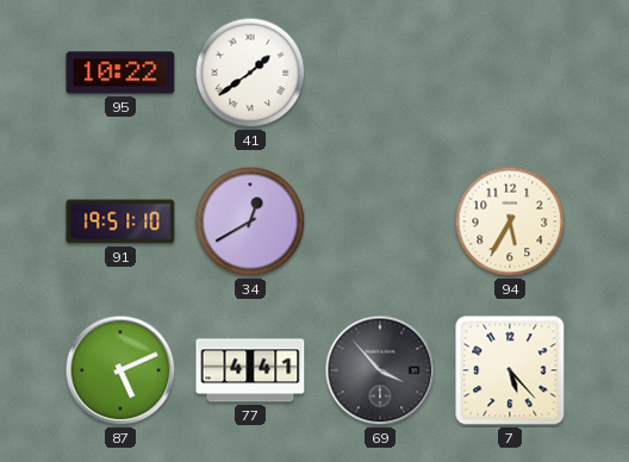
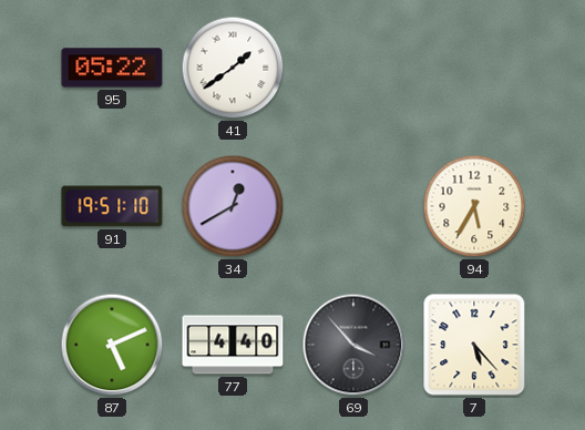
95: 10:22 -> 05:22 (112, 68)
77: 4:41 -> 4:40 (233, 345)
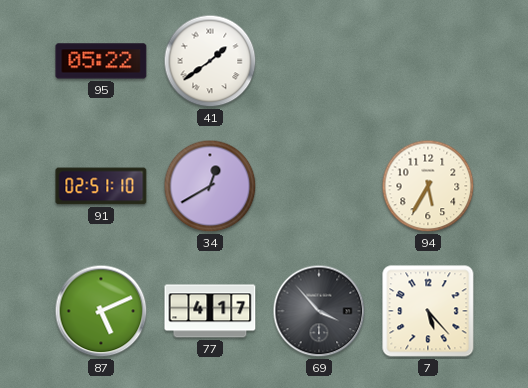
91: 19:51 -> 02:51 (101, 186)
77: 4:40 -> 4:17 (210, 311)
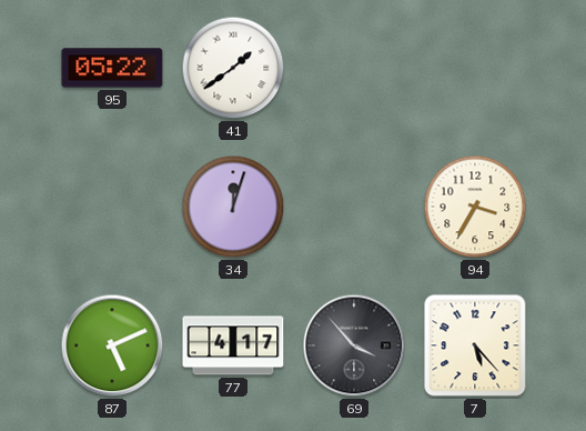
91: 02:51 -> none (101, 186)
34: 12:40 -> 12:03 (233, 207)
94: 5:35 -> 3:35 (475, 207)
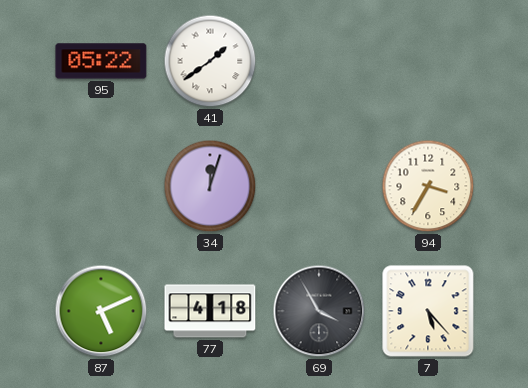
77: 4:17 -> 4:18 (210, 311)
69: 3:53 -> 3:55 (319, 311)
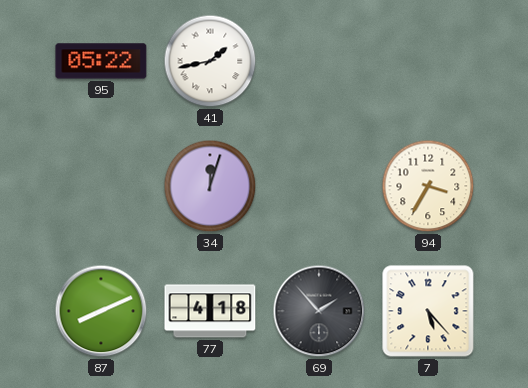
41: 1:39 -> 1:43 (210, 61)
87: 5:11 -> 8:11 (101, 311)
69: 3:55 -> 1:53 (319, 311)
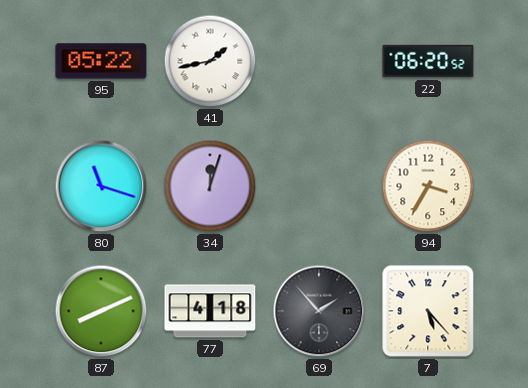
22: none -> 06:20 (428, 61)
80: none -> 11:18 (101, 186)
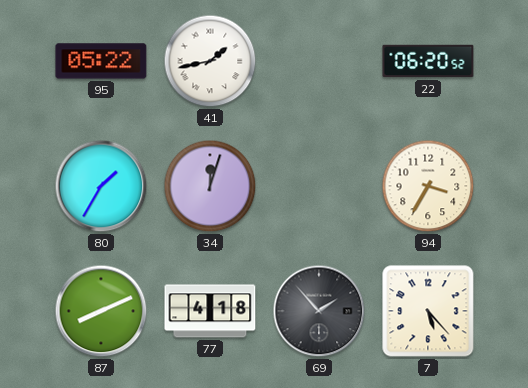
80: 11:18 -> 1:35 (101, 186)
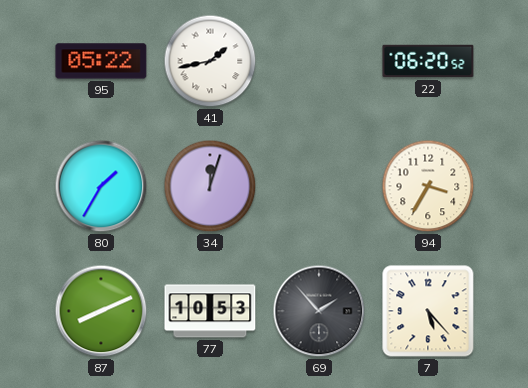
77: 4:18 -> 10:53 (210, 311)
